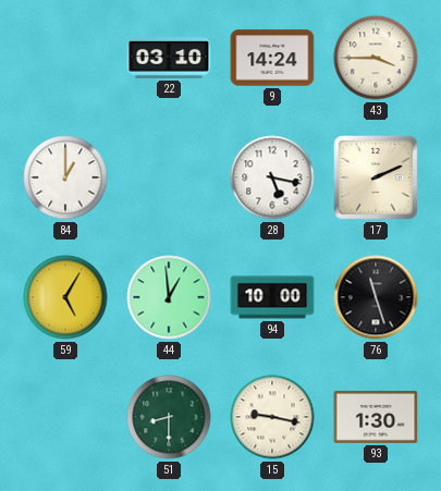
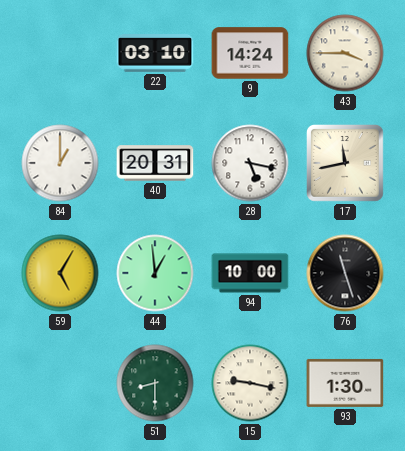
40: none -> 20:31 (155, 163)
17: 2:11 -> 11:43 (346, 164)
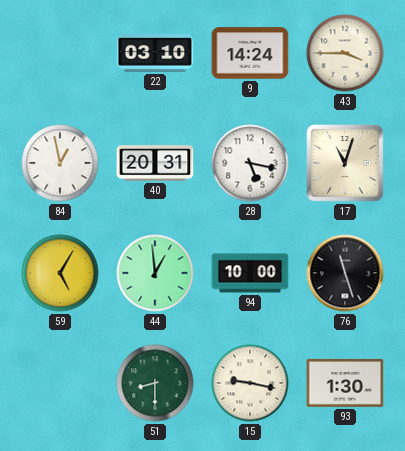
84: 1:00 -> 12:58 (60, 163)
17: 11:43 -> 11:03 (346, 164)
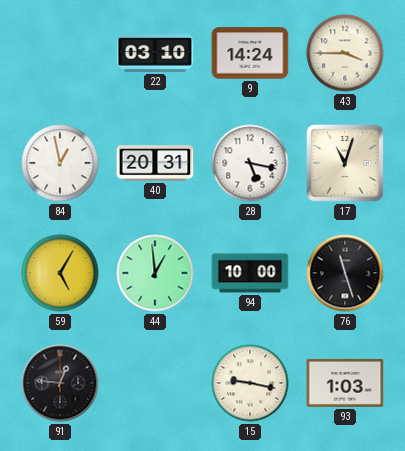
91: none -> 12:46 (60, 383)
51: 8:30 -> none (155, 383)
93: 1:30 -> 1:03 (345, 383)
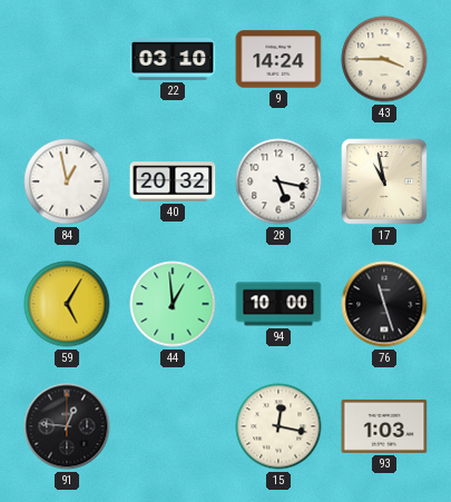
40: 20:31 -> 20:32 (173, 181)
17: 11:03 -> 10:58 (385, 183)
15: 9:17 -> 12:17 (278, 426)
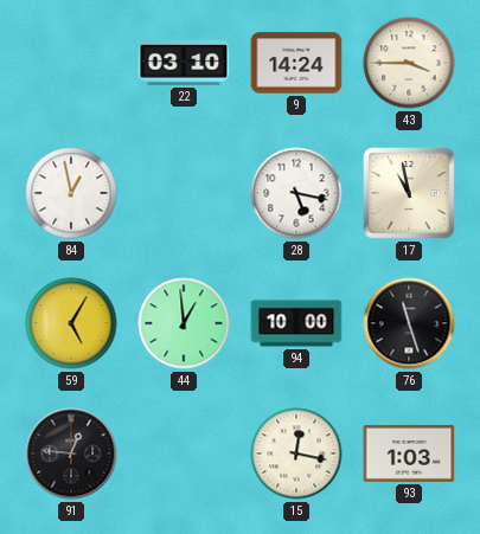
40: 20:32 -> none (173, 181)
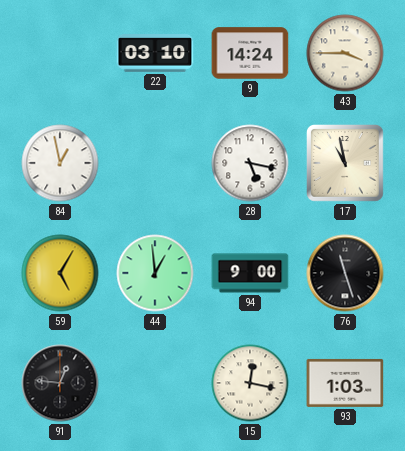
94: 10:00 -> 9:00 (250, 273)
